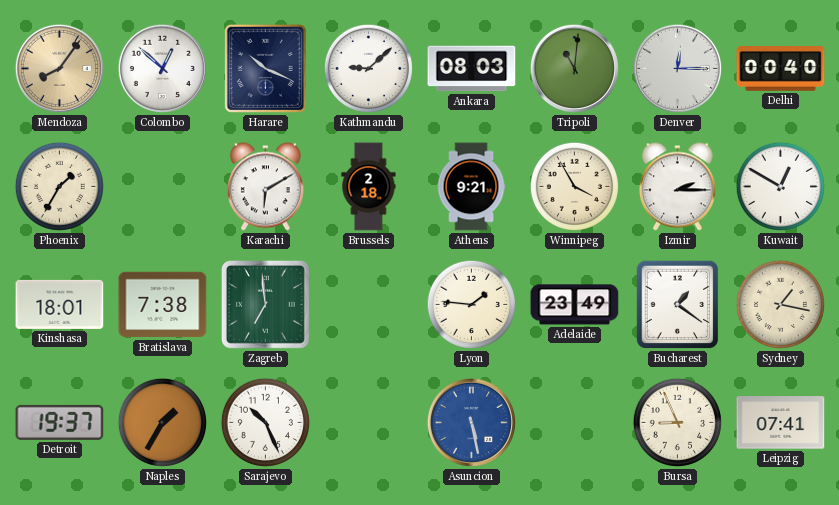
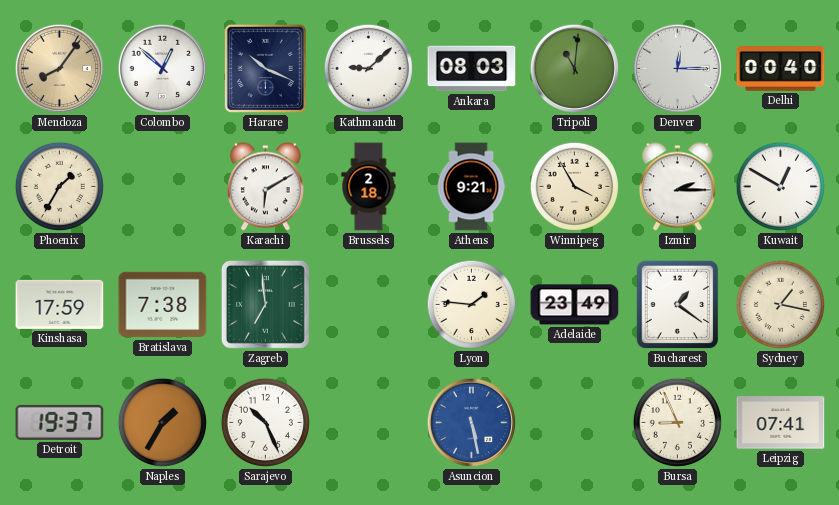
Kinshasa: 18:01 -> 17:59 (60, 304)
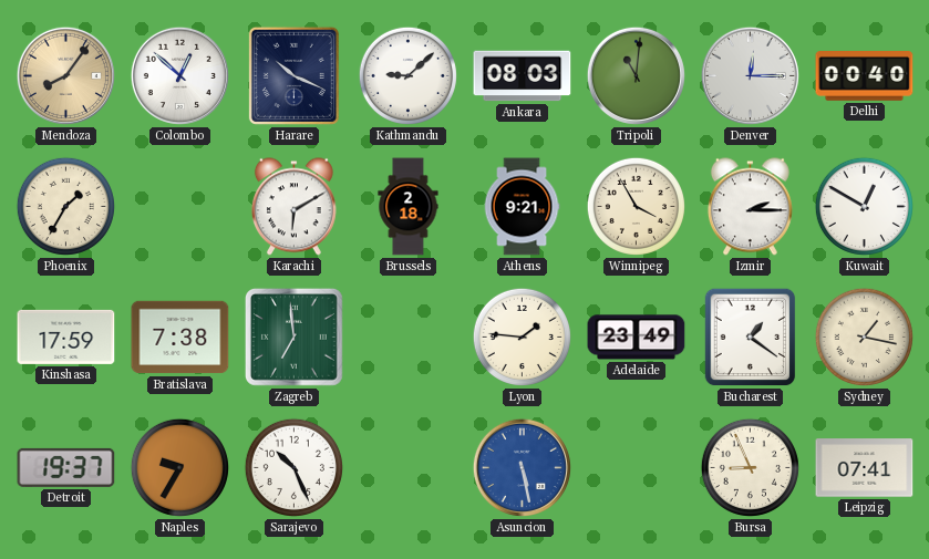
Naples: 1:35 -> 9:35 (179, 467)
